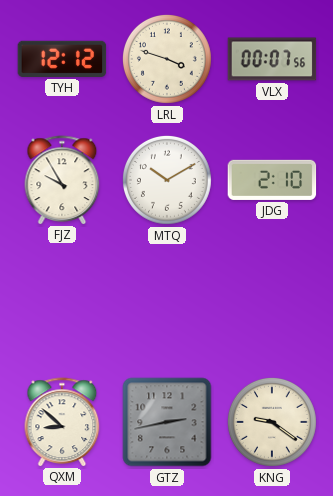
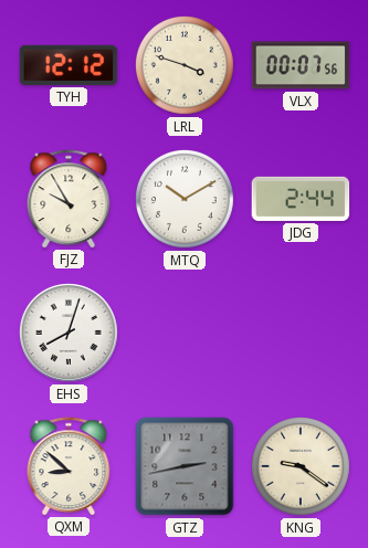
JDG: 2:10 -> 2:44 (301, 199)
EHS: none -> 8:03 (69, 333)
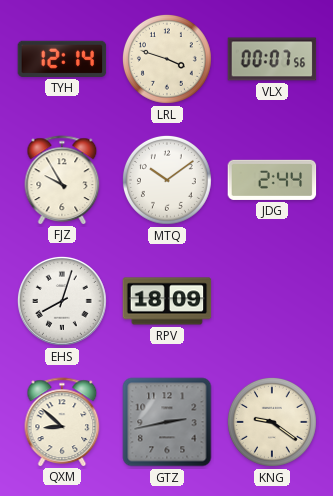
TYH: 12:12 -> 12:14 (62, 59)
MTQ: 10:10 -> 10:09 (167, 180)
RPV: none -> 18:09 (167, 301)
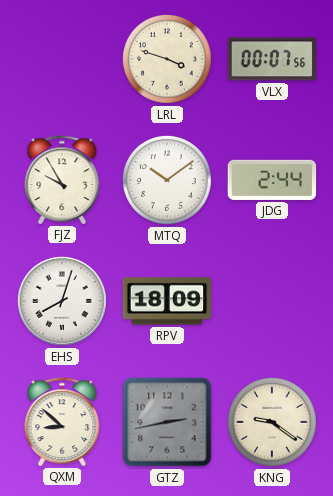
TYH: 12:14 -> none (62, 59)
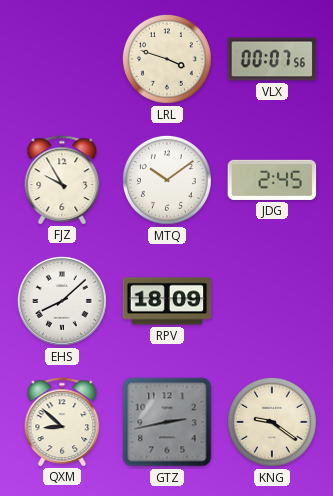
JDG: 2:44 -> 2:45 (272, 180)
EHS: 8:03 -> 8:08 (62, 301)
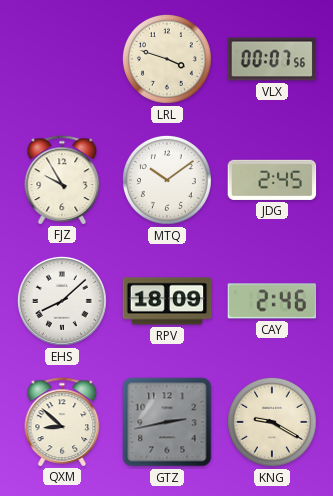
CAY: none -> 2:46 (272, 301)
KNG: 9:21 -> 9:20 (272, 422)
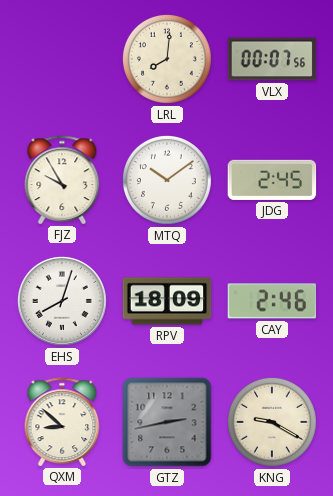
LRL: 3:48 -> 8:01 (167, 59)
EHS: 8:08 -> 8:03 (62, 301)
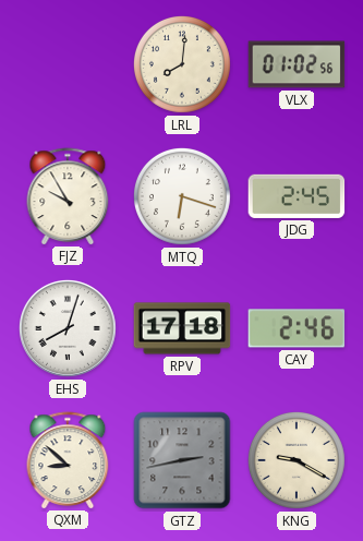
VLX: 00:07 -> 01:02 (297, 64)
MTQ: 10:09 -> 6:18 (182, 196)
RPV: 18:09 -> 17:18 (182, 328)
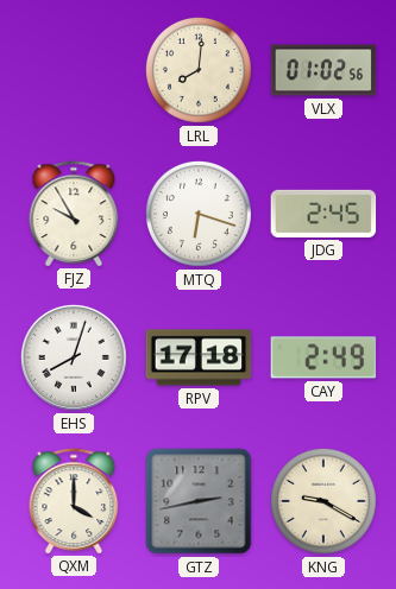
CAY: 2:46 -> 2:49 (323, 357)
QXM: 8:52 -> 4:00 (74, 501)
